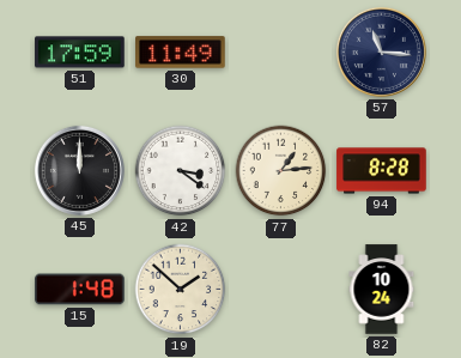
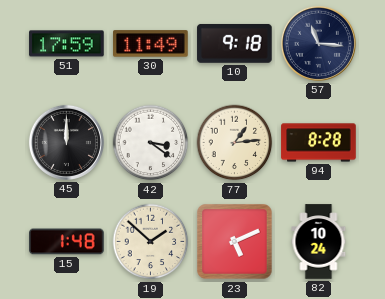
10: none -> 9:18 (235, 43)
23: none -> 5:11 (235, 242)
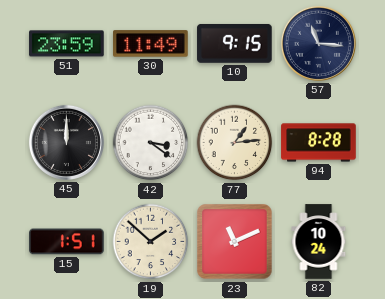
51: 17:59 -> 23:59 (67, 44)
10: 9:18 -> 9:15 (235, 43)
15: 1:48 -> 1:51 (67, 242)
23: 5:11 -> 11:11 (235, 242)
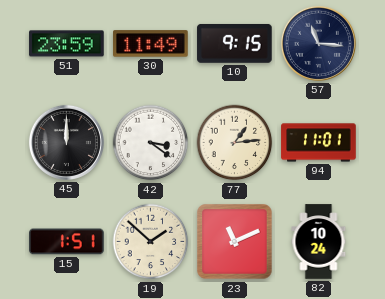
94: 8:28 -> 11:01 (319, 143)
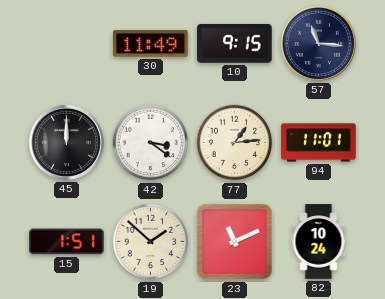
51: 23:59 -> none (67, 44)
